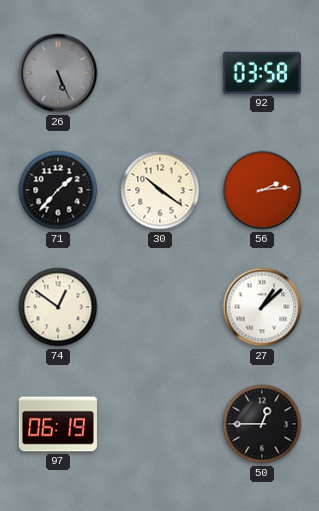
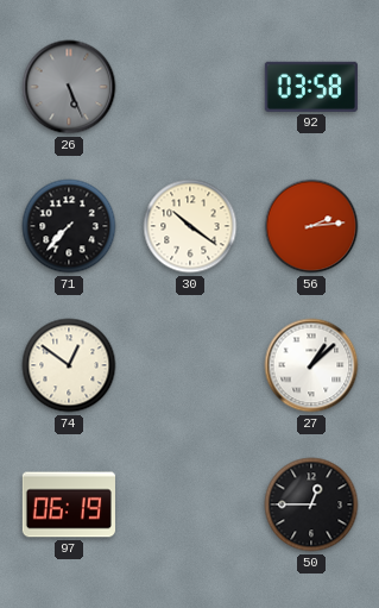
71: 1:37 -> 7:37 (69, 226)
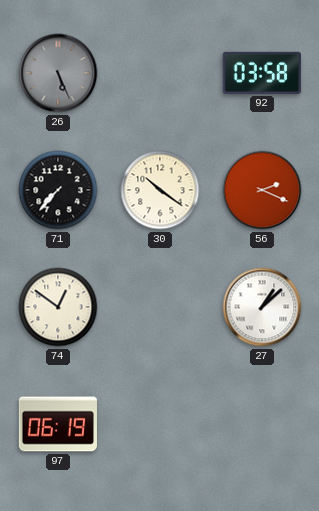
56: 2:14 -> 2:19 (262, 190)
50: 12:45 -> none (311, 504)
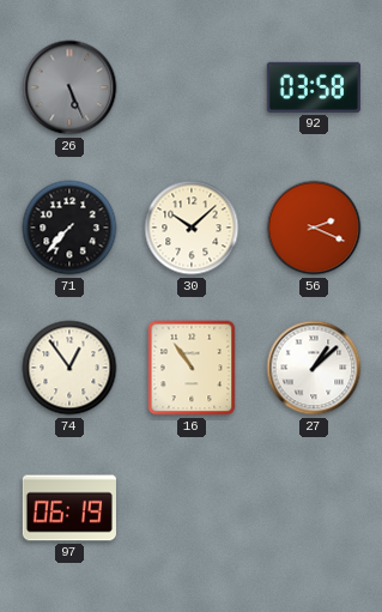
30: 10:21 -> 10:08 (192, 228)
74: 12:51 -> 12:54 (69, 368)
16: none -> 10:54 (192, 368)
